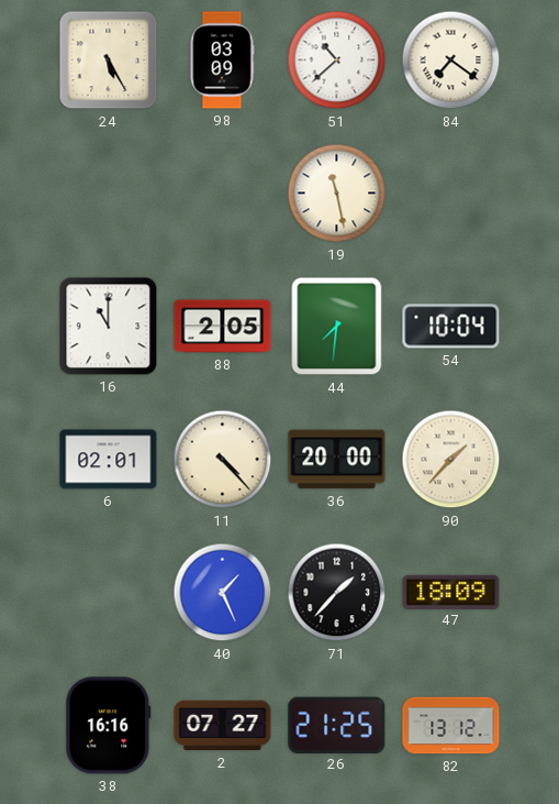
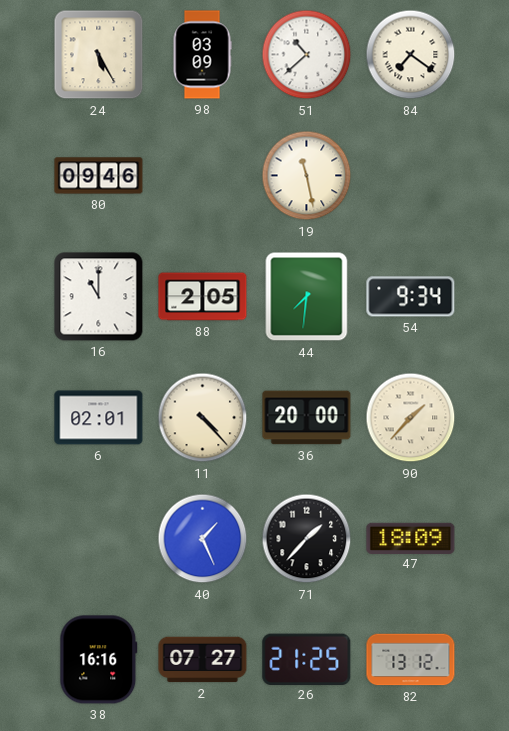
80: none -> 09:46 (99, 176)
54: 10:04 -> 9:34 (411, 297)
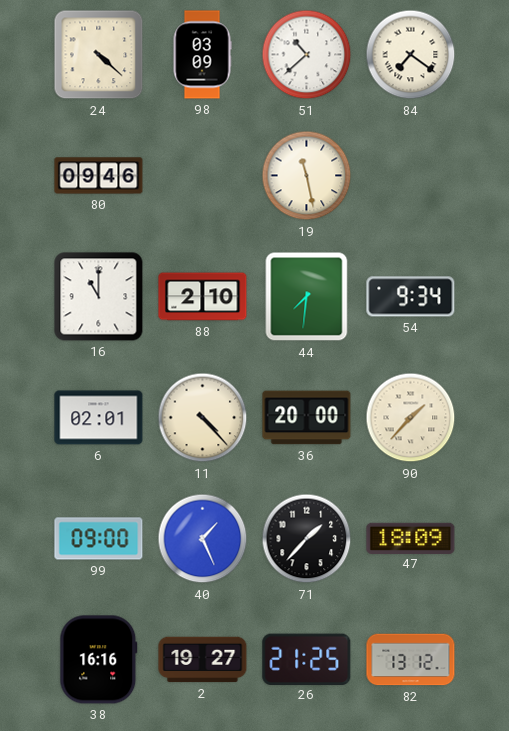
24: 5:25 -> 4:22 (99, 55)
88: 2:05 -> 2:10 (203, 297)
99: none -> 09:00 (99, 539)
2: 07:27 -> 19:27 (203, 660)
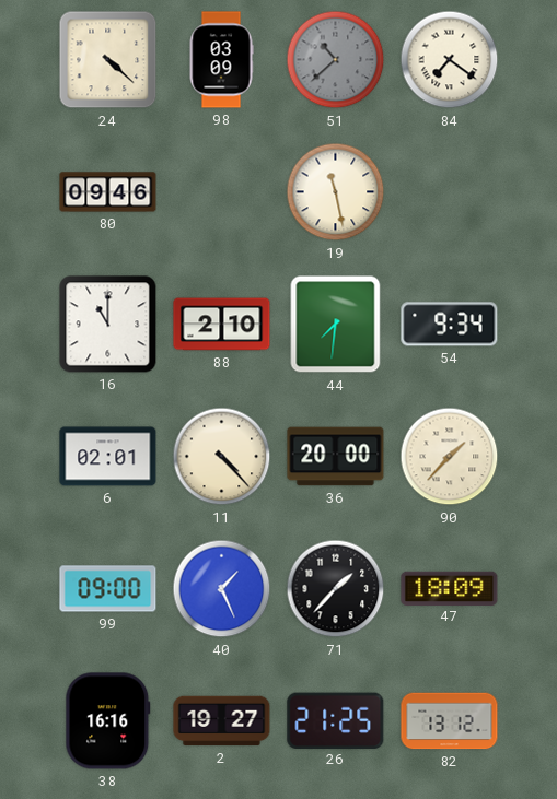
51 dial: white -> grey (336, 60)
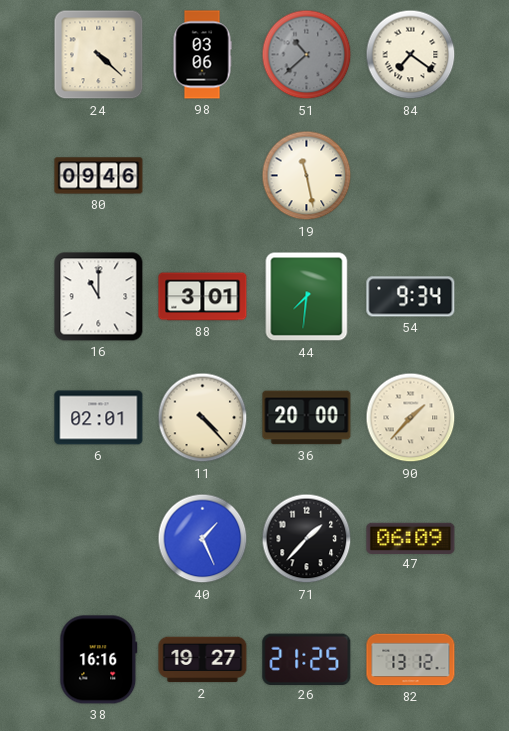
98: 03:09 -> 03:06 (202, 55)
88: 2:10 -> 3:01 (203, 297)
99: 09:00 -> none (108, 589)
47: 18:09 -> 06:09 (411, 538)
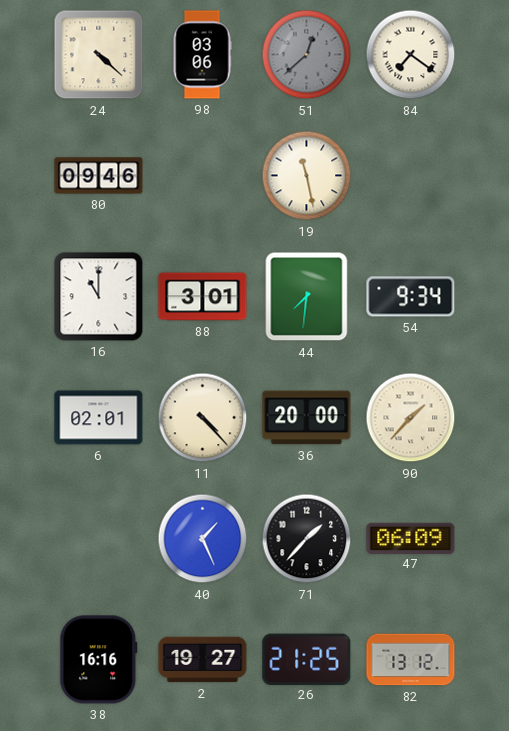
51: 10:38 -> 12:38 (307, 55)
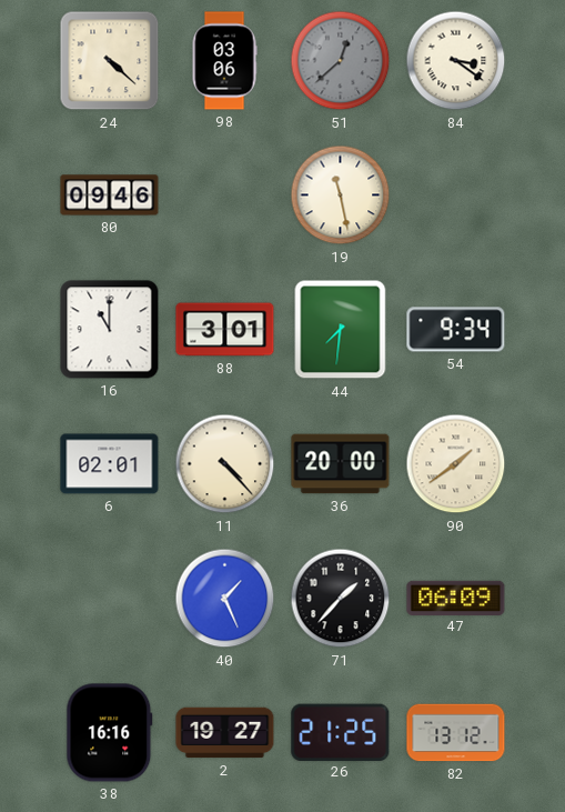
84: 7:21 -> 3:21 (456, 61)
90: 1:37 -> 1:39 (456, 464)
